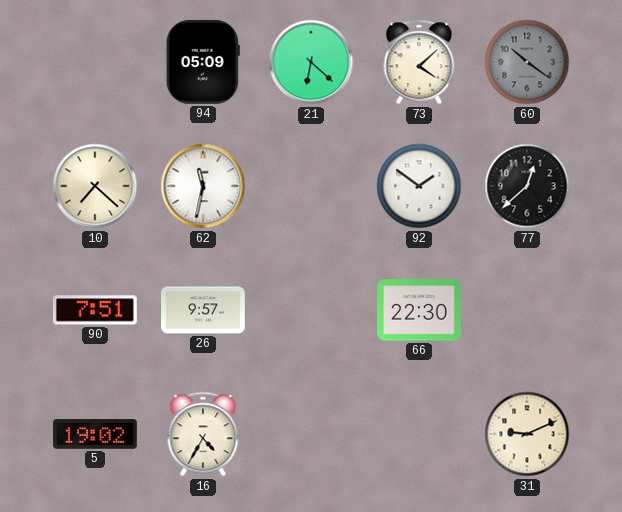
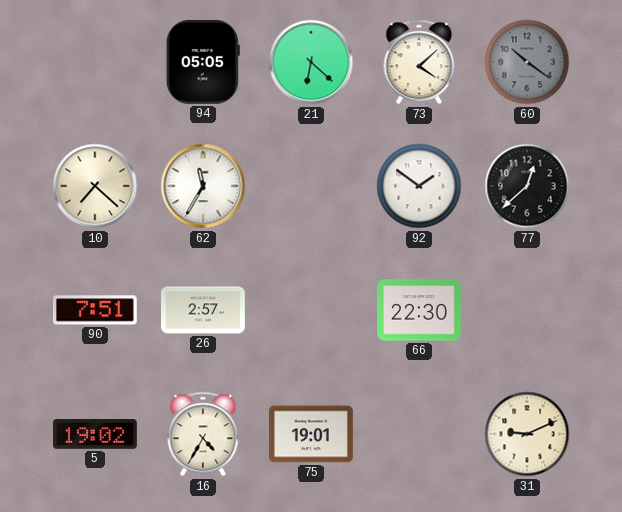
94: 05:09 -> 05:05 (203, 62)
62: 11:32 -> 11:35 (203, 186)
26: 9:57 -> 2:57 (204, 310)
75: none -> 19:01 (312, 434)
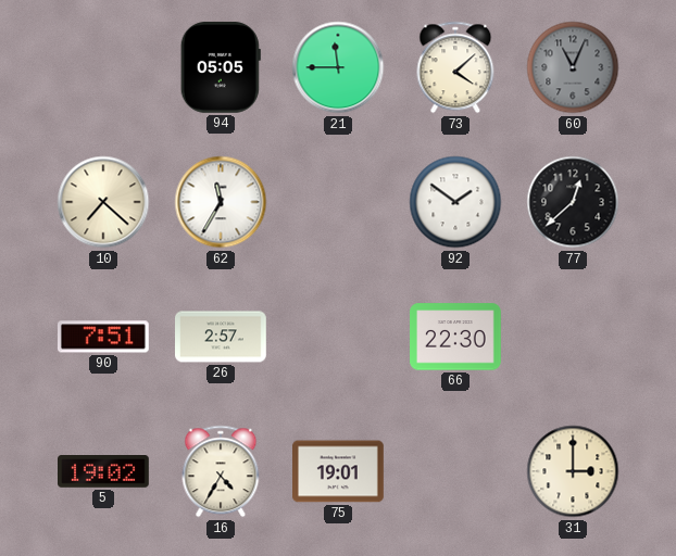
21: 6:22 -> 11:45 (338, 67)
60: 10:21 -> 11:04 (573, 67)
31: 9:11 -> 3:00 (573, 471)
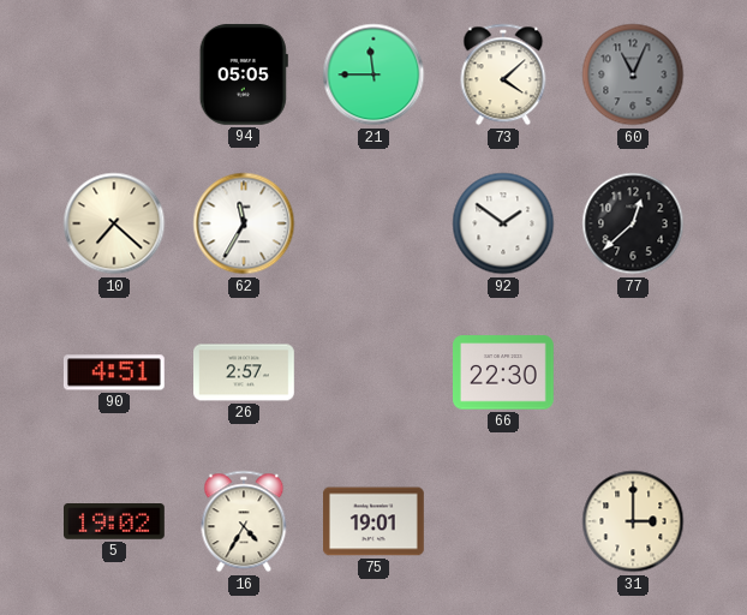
90: 7:51 -> 4:51 (114, 372)
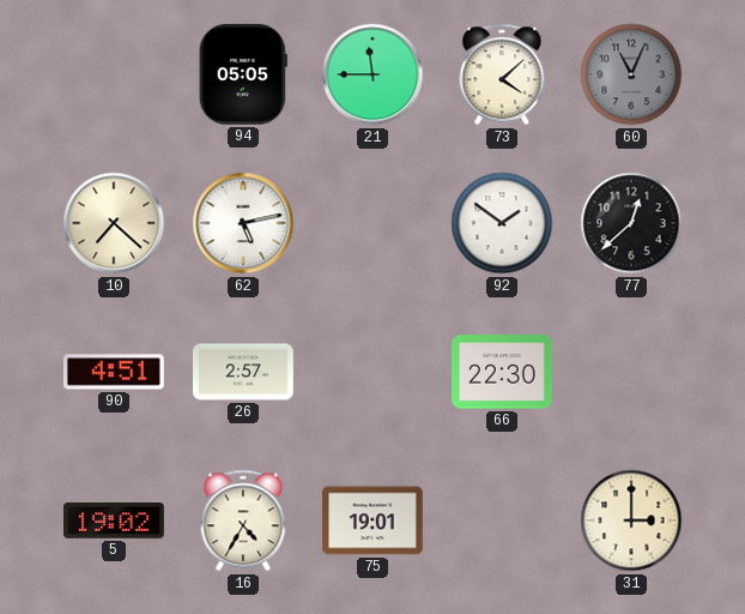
62: 11:35 -> 5:13 (243, 223)
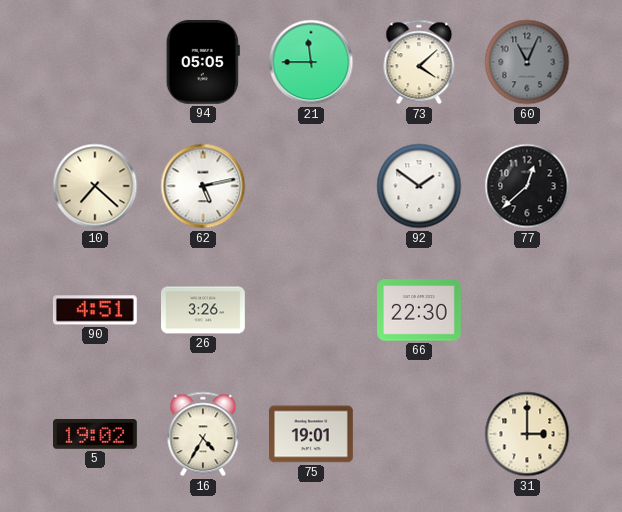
26: 2:57 -> 3:26 (204, 310)
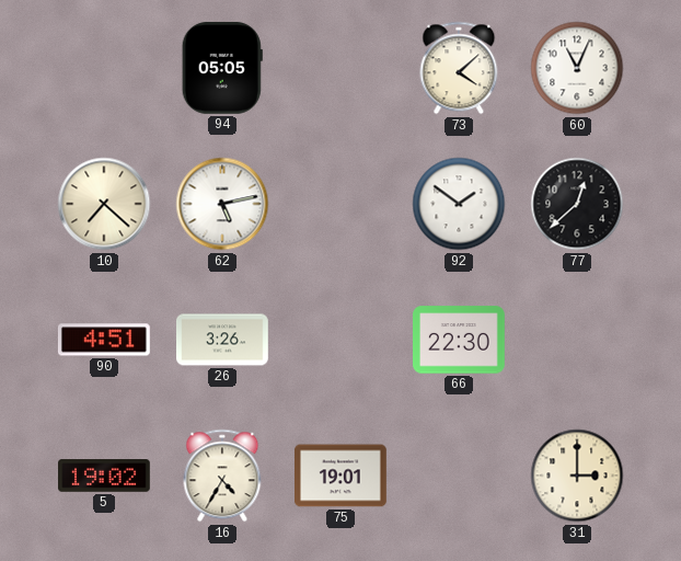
21: 11:45 -> none (311, 62)
60 dial: grey -> white (577, 68)
